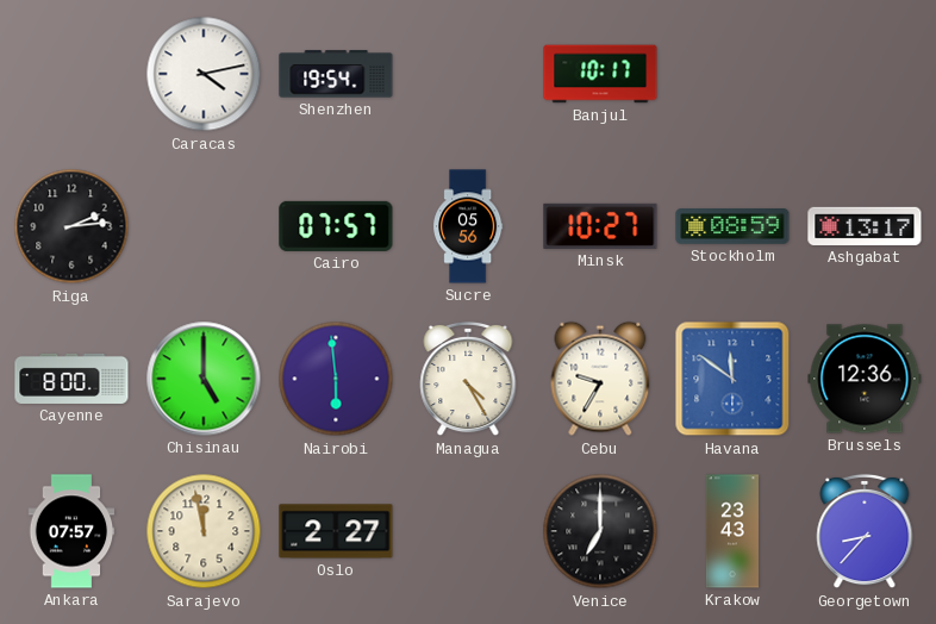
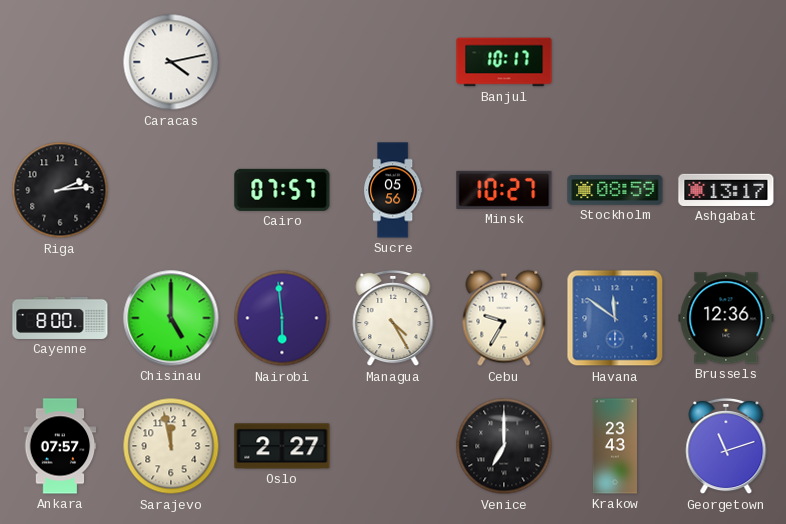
Shenzhen: 19:54 -> none (336, 74)
Georgetown: 8:37 -> 11:12 (726, 446)
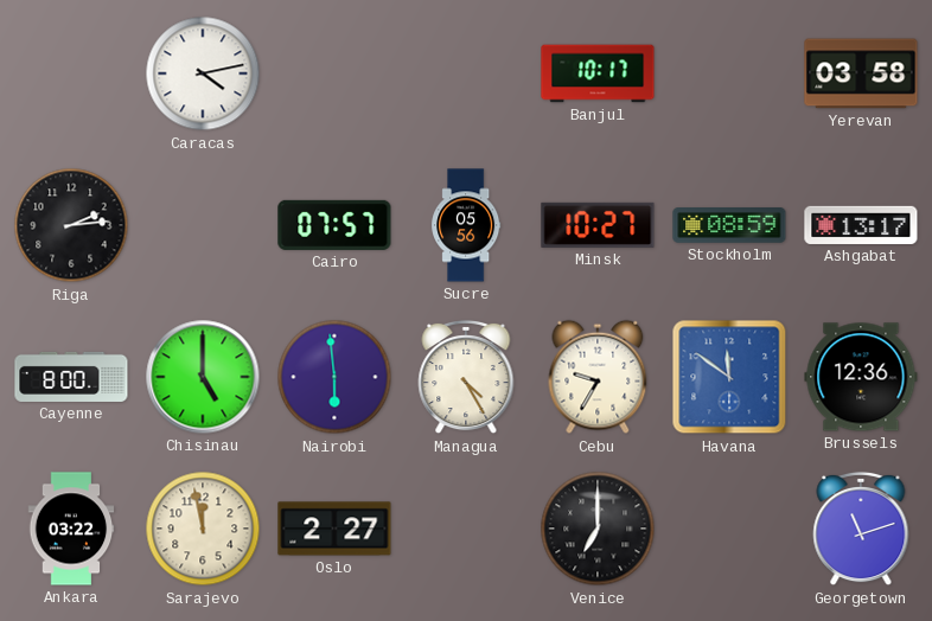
Yerevan: none -> 03:58 (861, 73)
Ankara: 07:57 -> 03:22 (71, 529)
Krakow: 23:43 -> none (615, 446)
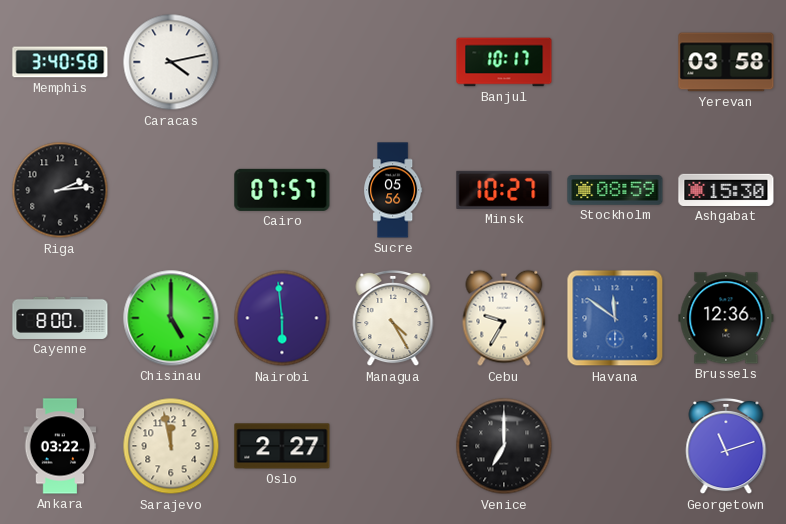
Memphis: none -> 3:40 (60, 62)
Ashgabat: 13:17 -> 15:30 (726, 190)
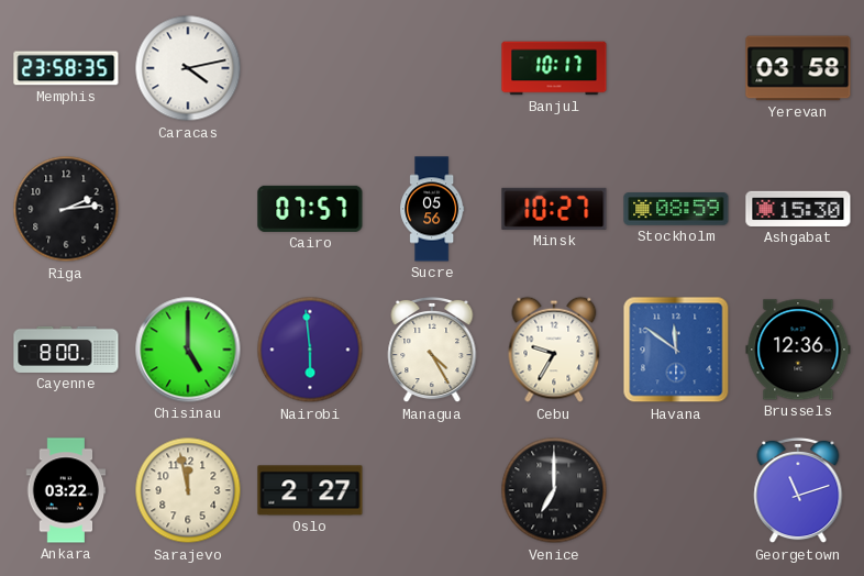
Memphis: 3:40 -> 23:58 (66, 68)
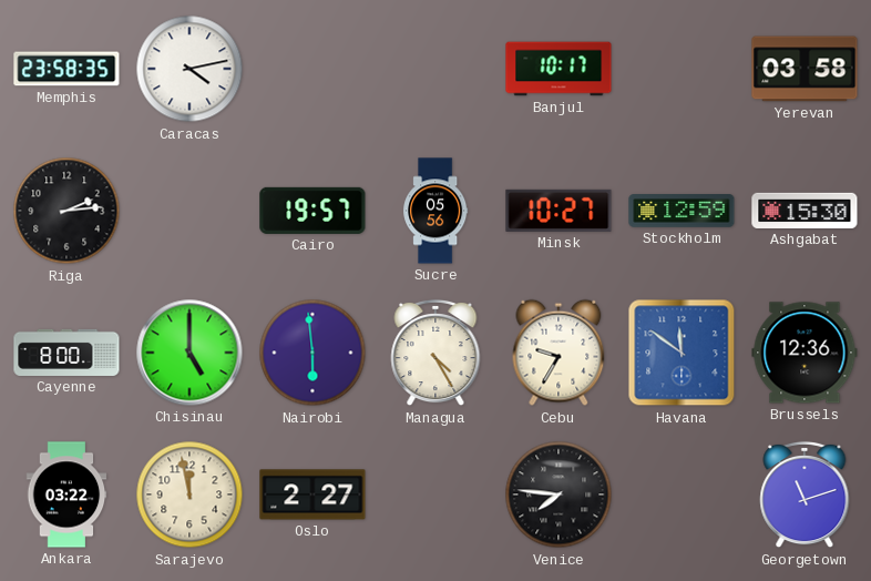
Cairo: 07:57 -> 19:57 (312, 211)
Stockholm: 08:59 -> 12:59 (682, 212)
Venice: 7:00 -> 7:46 (559, 495)
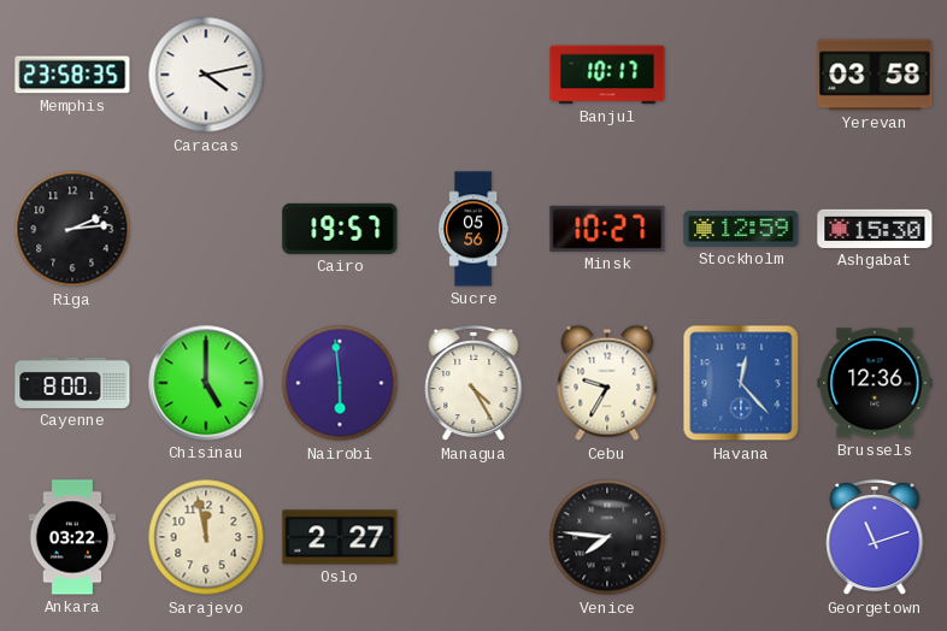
Havana: 11:51 -> 12:23 (741, 383)
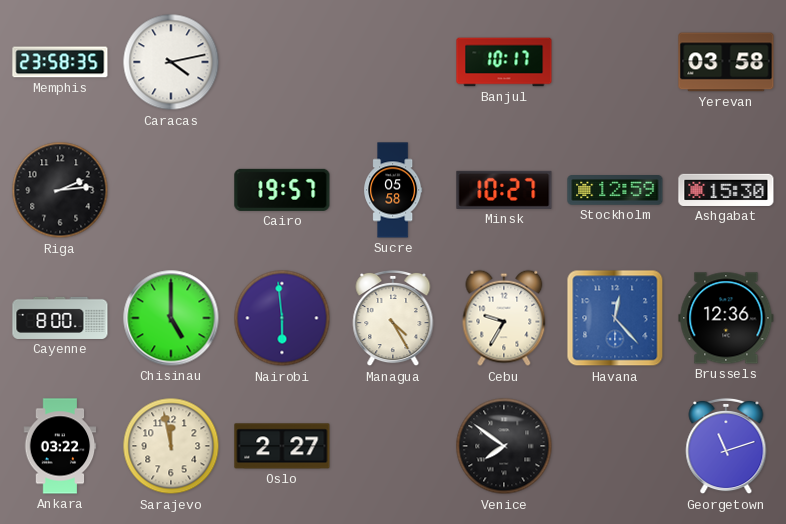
Sucre: 05:56 -> 05:58 (393, 190)
Venice: 7:46 -> 7:51 (504, 446)
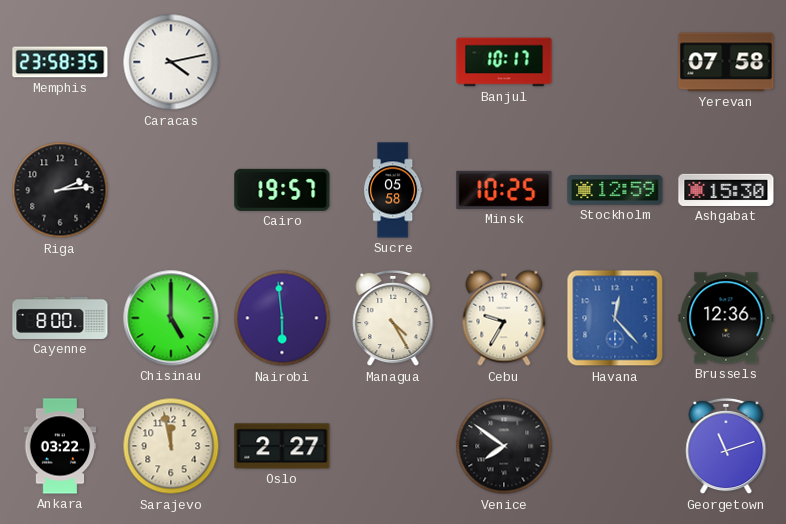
Yerevan: 03:58 -> 07:58 (726, 62)
Minsk: 10:27 -> 10:25 (504, 190)
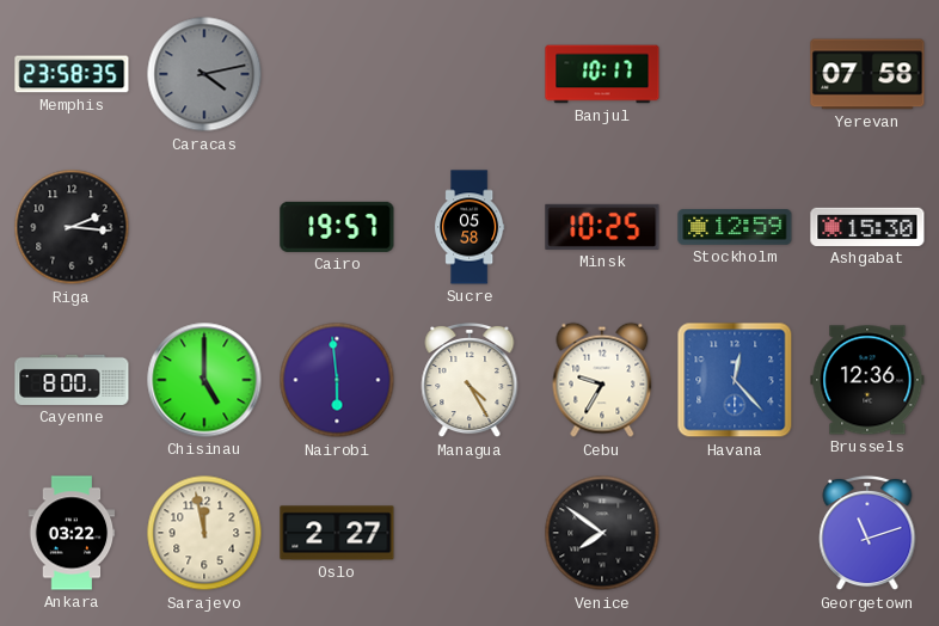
Caracas dial: white -> grey (204, 74)
Riga: 2:14 -> 2:16 (72, 227)
